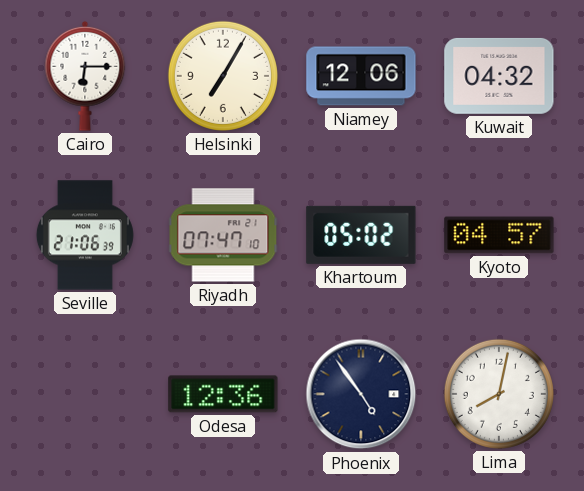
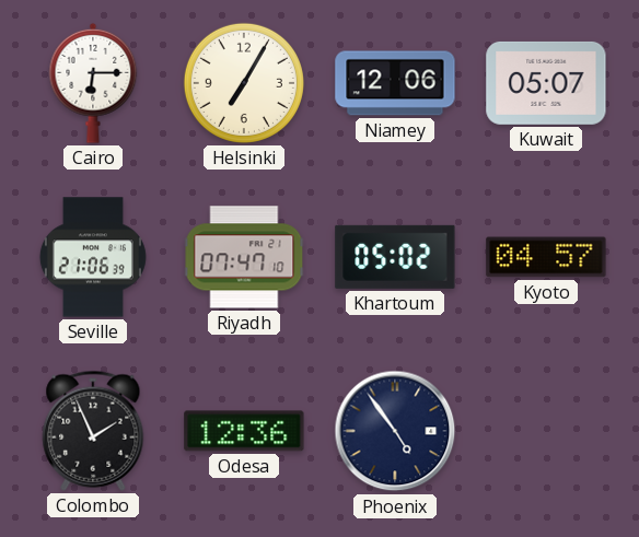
Kuwait: 04:32 -> 05:07 (546, 83)
Colombo: none -> 1:56 (93, 431)
Lima: 8:02 -> none (499, 394)
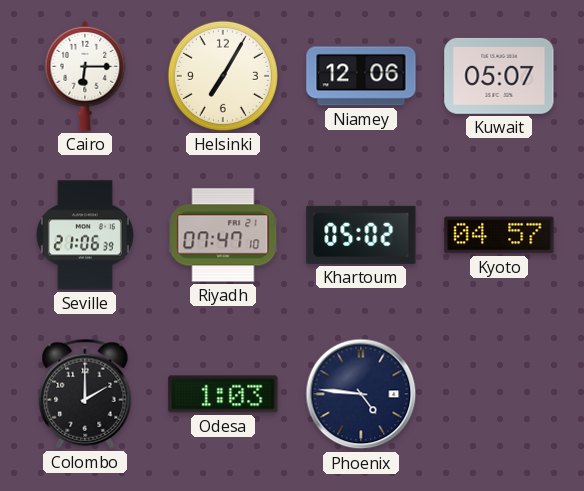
Colombo: 1:56 -> 2:00 (85, 394)
Odesa: 12:36 -> 1:03 (223, 394)
Phoenix: 4:54 -> 4:46 (361, 394)
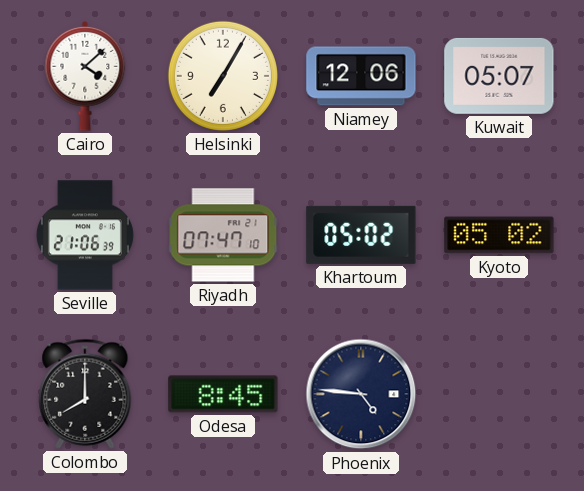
Cairo: 6:15 -> 4:08 (85, 76)
Kyoto: 04:57 -> 05:02 (499, 235)
Colombo: 2:00 -> 8:00 (85, 394)
Odesa: 1:03 -> 8:45 (223, 394)
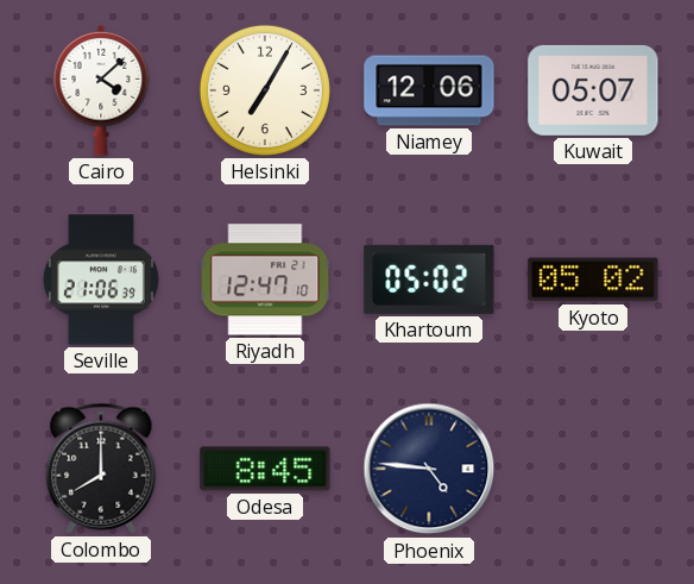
Riyadh: 07:47 -> 12:47 (265, 280)
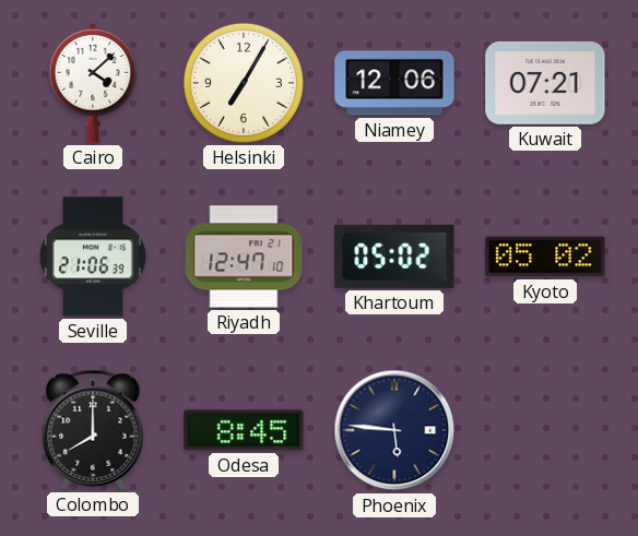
Kuwait: 05:07 -> 07:21 (545, 83)
Phoenix: 4:46 -> 5:46 (394, 430)
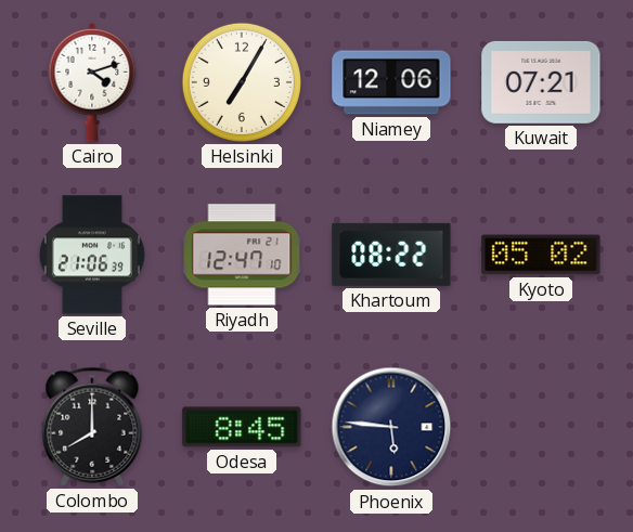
Cairo: 4:08 -> 4:12 (92, 82)
Khartoum: 05:02 -> 08:22 (391, 255)
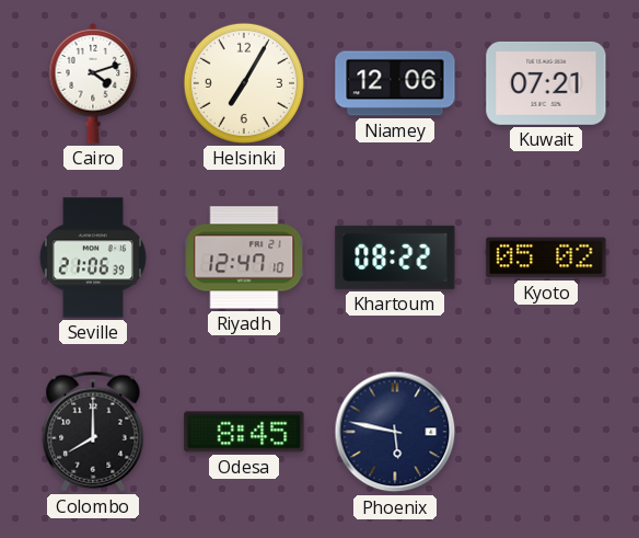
Phoenix: 5:46 -> 5:47 (395, 432)
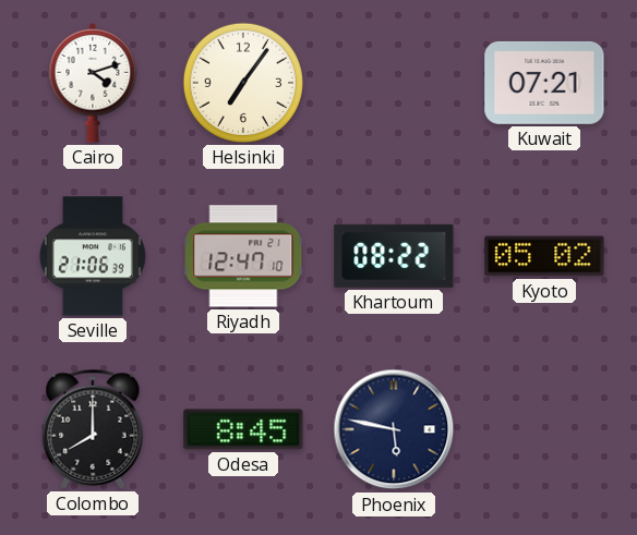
Helsinki: 7:05 -> 7:06 (243, 83)
Niamey: 12:06 -> none (395, 83)
